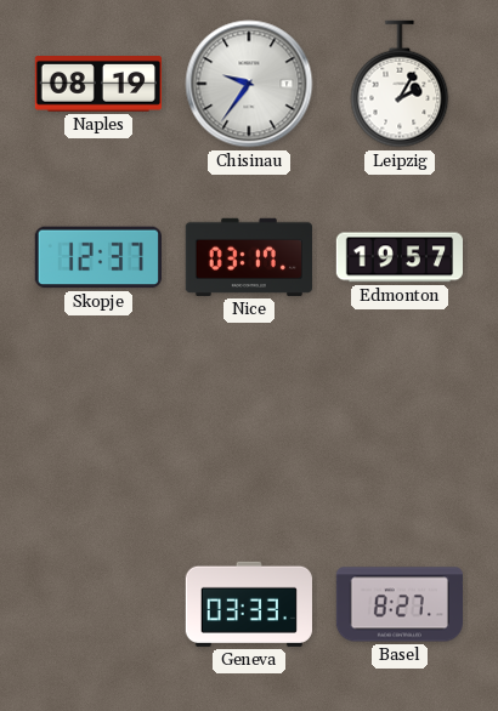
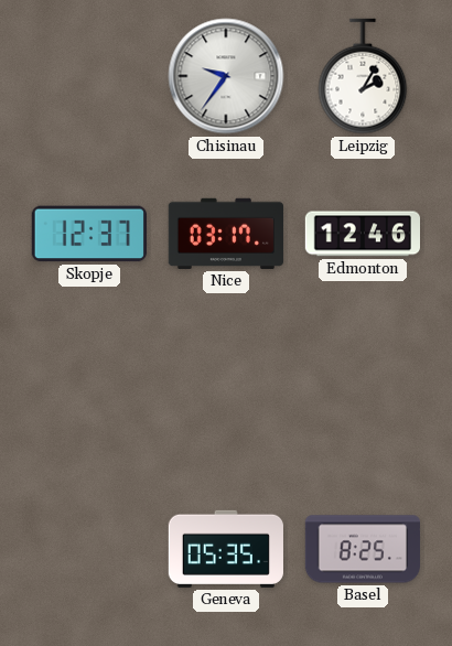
Naples: 08:19 -> none (97, 85)
Edmonton: 19:57 -> 12:46 (362, 234)
Geneva: 03:33 -> 05:35 (226, 549)
Basel: 8:27 -> 8:25 (362, 549)
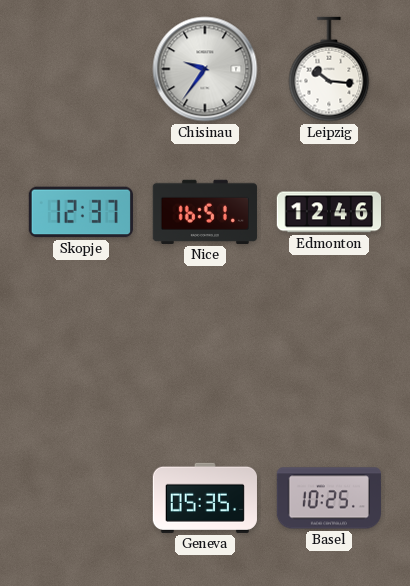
Leipzig: 2:05 -> 10:16 (329, 69)
Nice: 03:17 -> 16:51 (205, 212)
Basel: 8:25 -> 10:25 (328, 498)
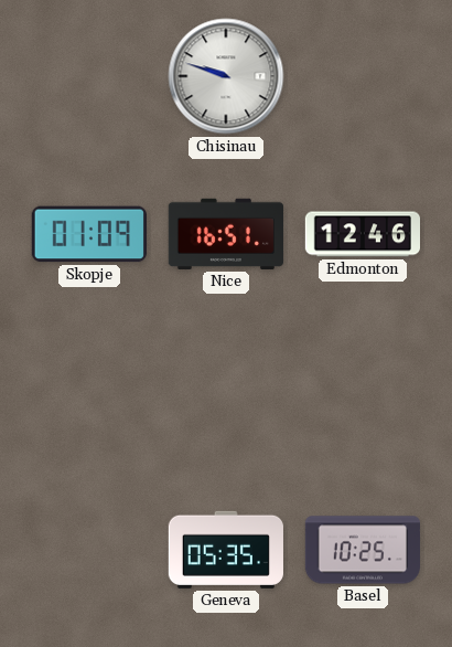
Chisinau: 9:36 -> 9:48 (226, 76)
Leipzig: 10:16 -> none (329, 69)
Skopje: 12:37 -> 01:09 (89, 234)
